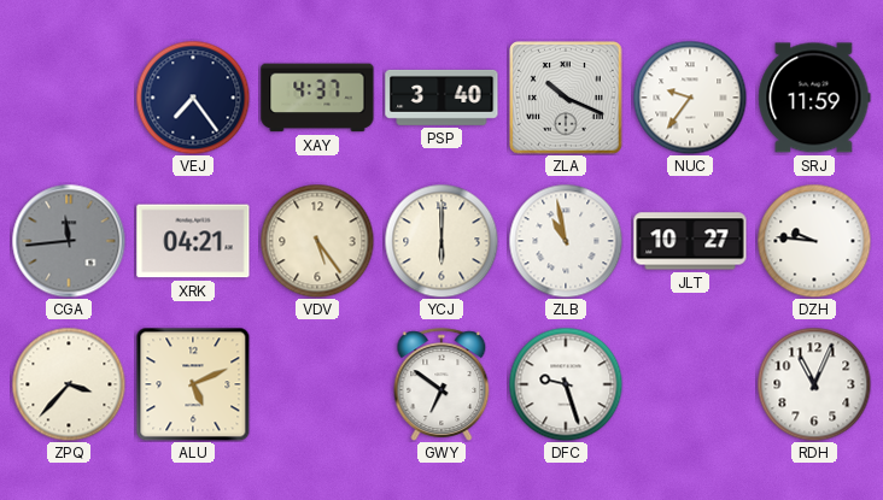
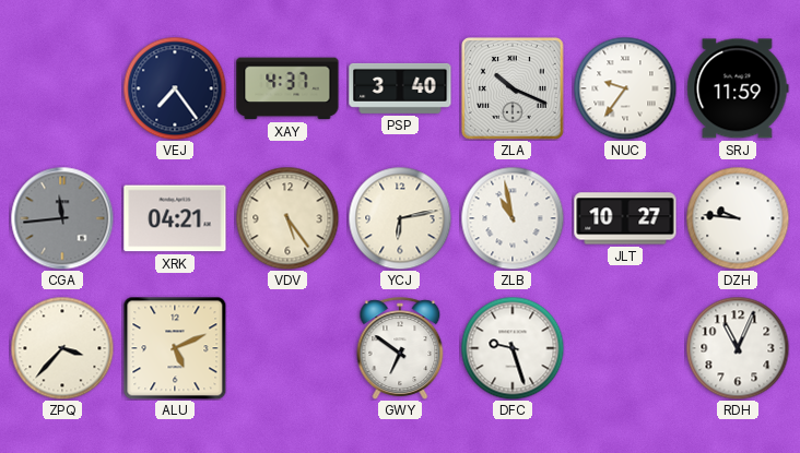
YCJ: 6:00 -> 6:13 (400, 218)
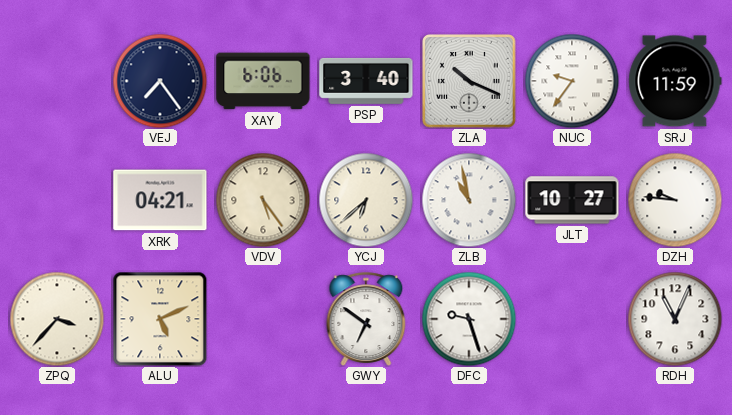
XAY: 4:37 -> 6:06 (263, 81)
CGA: 11:44 -> none (62, 218)
YCJ: 6:13 -> 6:38 (366, 200)
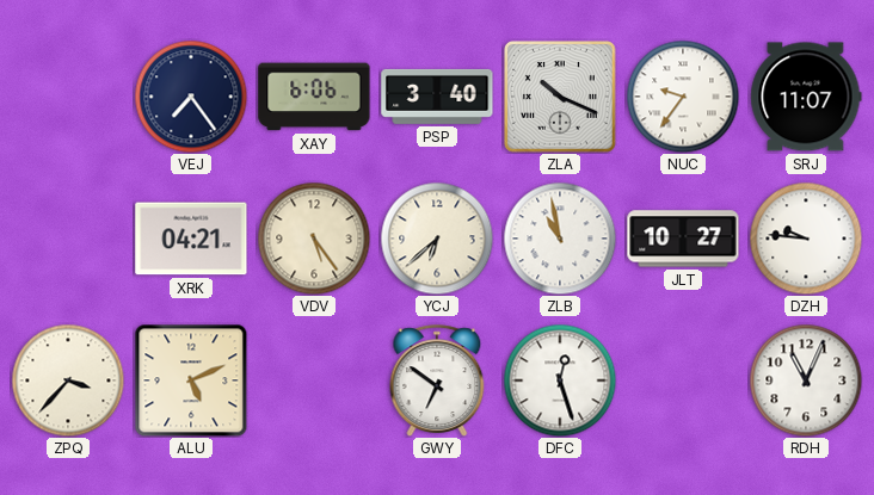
SRJ: 11:59 -> 11:07 (806, 97)
DFC: 9:27 -> 12:27 (560, 380)
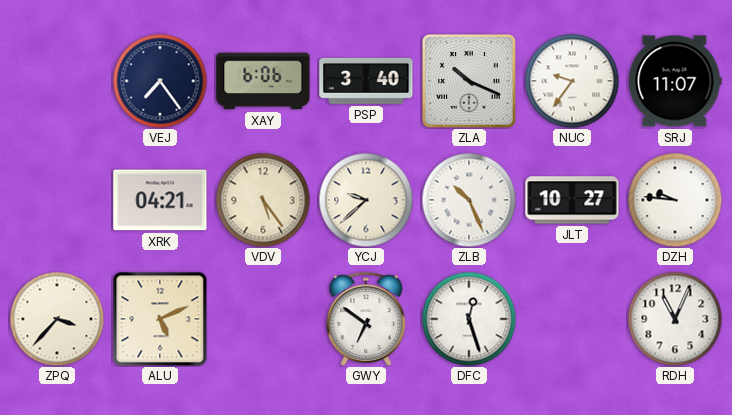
YCJ: 6:38 -> 9:38 (366, 200)
ZLB: 10:58 -> 10:26 (469, 200)
